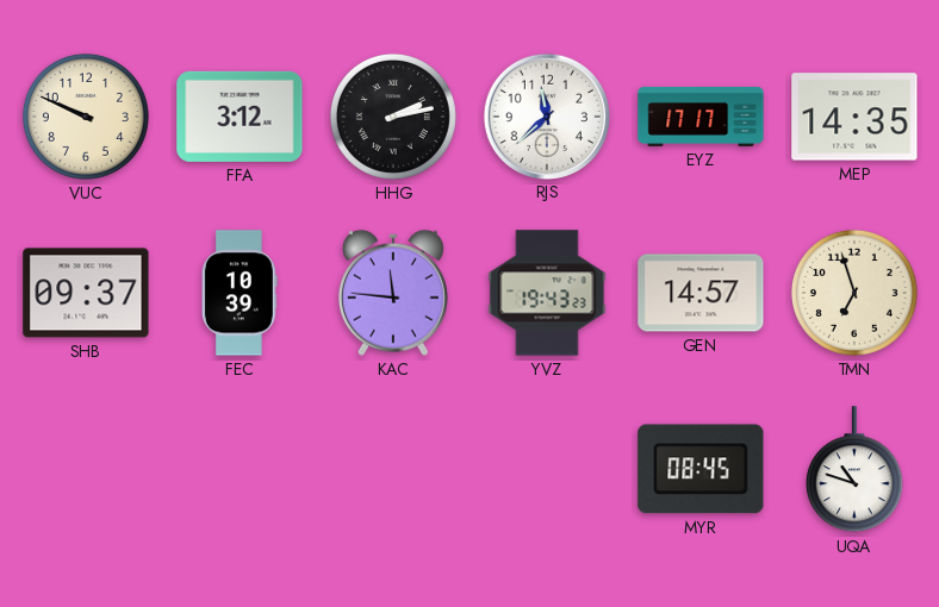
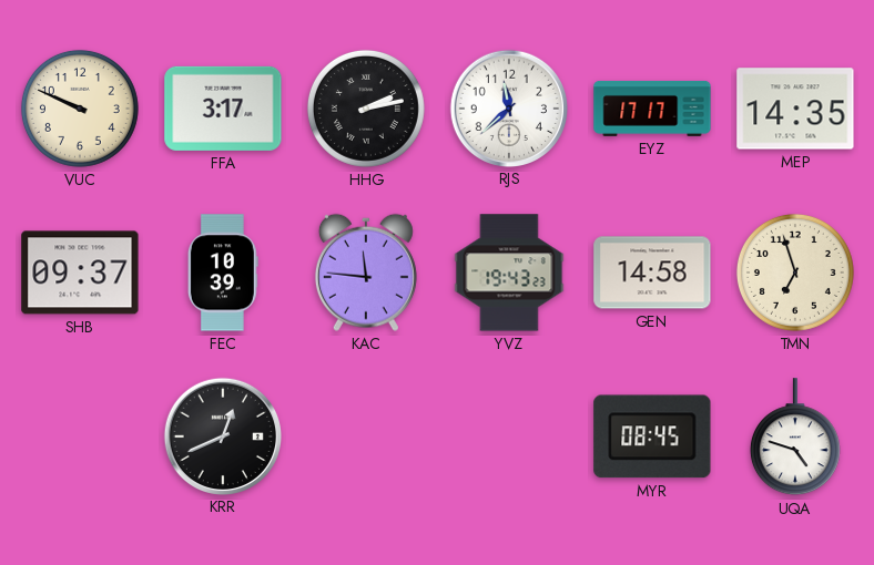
FFA: 3:12 -> 3:17 (223, 109)
GEN: 14:57 -> 14:58 (652, 273)
KRR: none -> 12:41 (222, 435)
UQA: 10:48 -> 4:48 (795, 438)
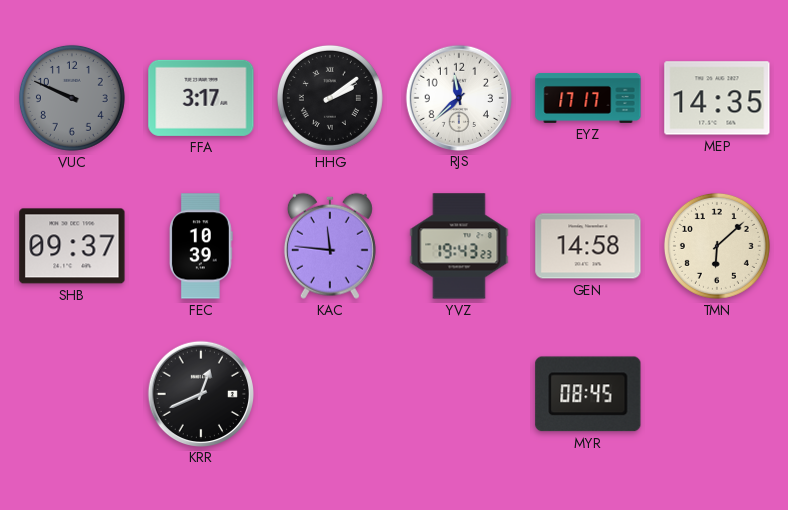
VUC dial: cream -> grey (72, 98)
HHG: 2:13 -> 2:09 (330, 98)
TMN: 6:57 -> 6:08 (717, 246)
UQA: 4:48 -> none (795, 438)
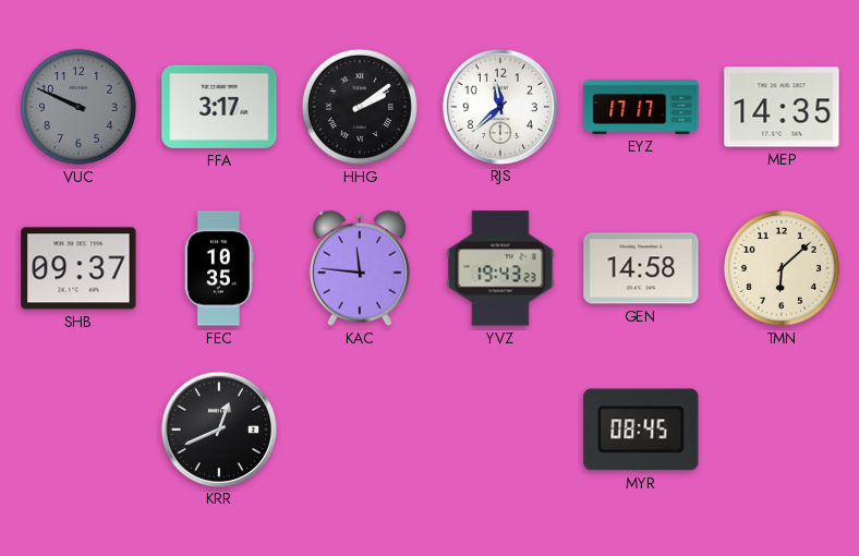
FEC: 10:39 -> 10:35 (219, 268)
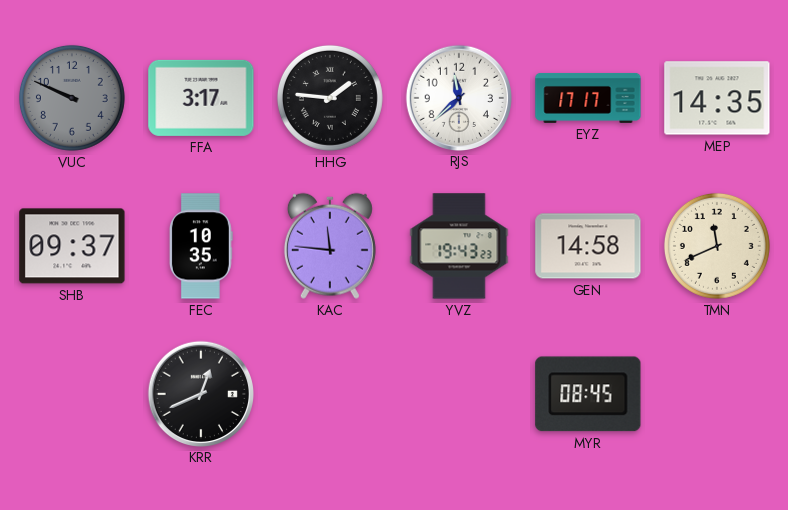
HHG: 2:09 -> 1:46 (330, 98)
TMN: 6:08 -> 11:41 (717, 246)
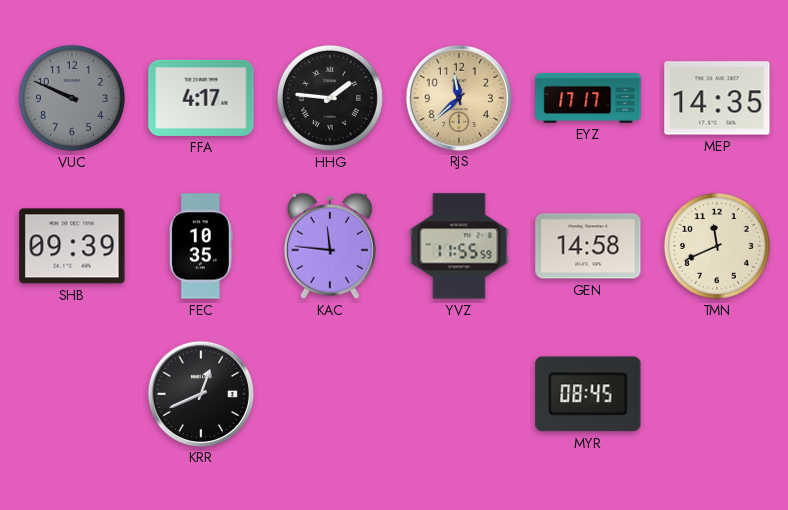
FFA: 3:17 -> 4:17 (201, 98)
RJS dial: white -> champagne (458, 97)
SHB: 09:37 -> 09:39 (72, 246)
YVZ: 19:43 -> 11:55 (459, 246)
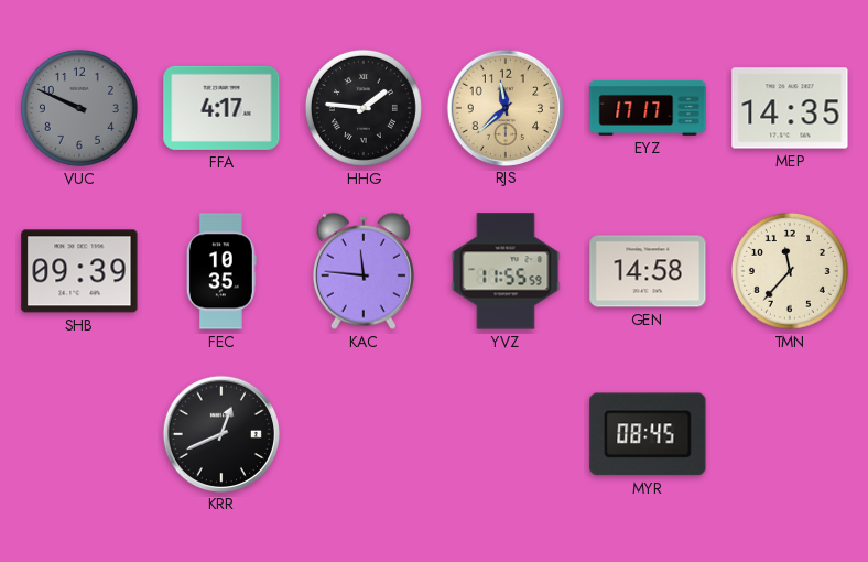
TMN: 11:41 -> 11:37 (790, 271)
